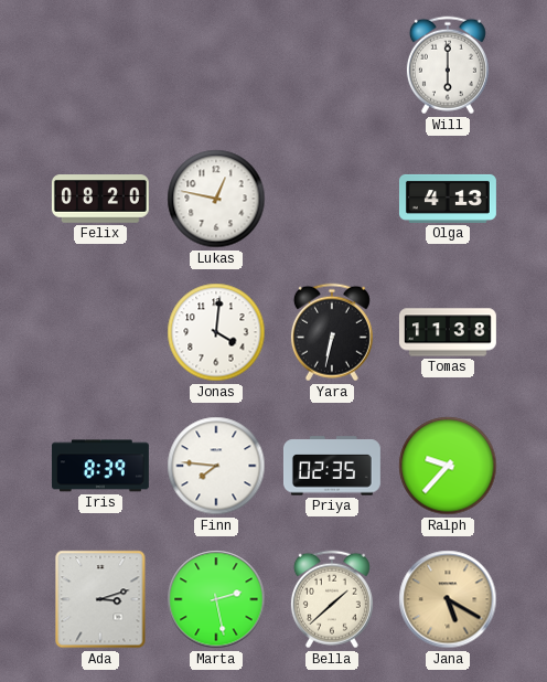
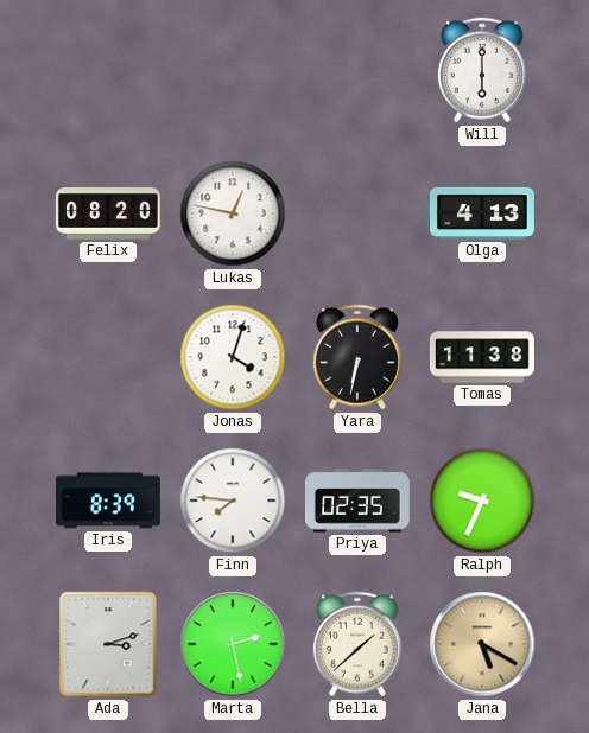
Jonas: 4:01 -> 4:03 (233, 357)
Ralph: 9:37 -> 9:34 (482, 501)
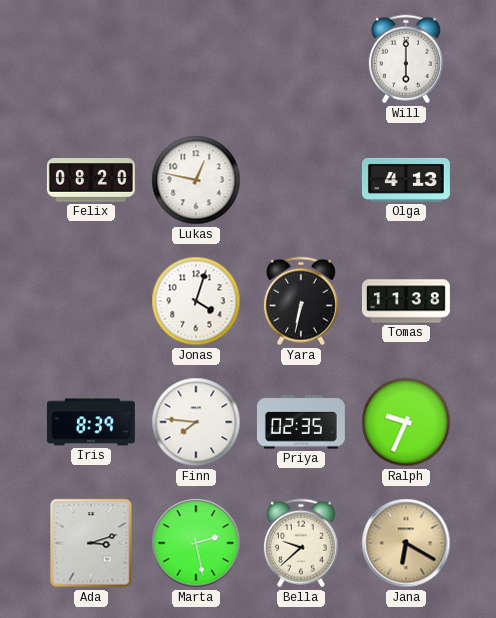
Bella: 1:38 -> 9:38 (301, 543)
Jana: 5:20 -> 6:20 (406, 543)
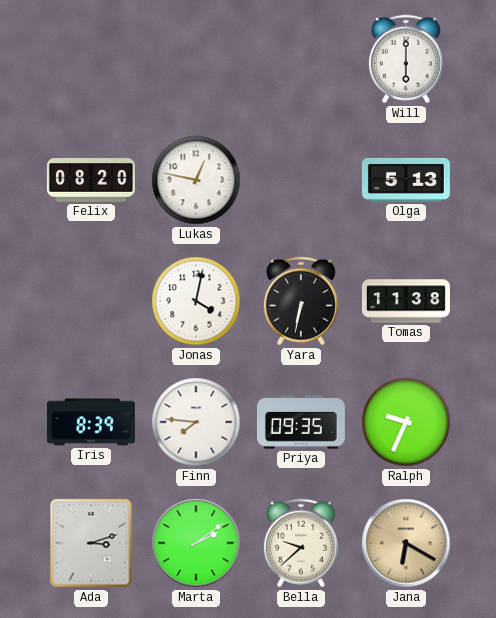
Olga: 4:13 -> 5:13 (406, 180)
Jonas: 4:03 -> 4:02 (196, 301)
Priya: 02:35 -> 09:35 (301, 422)
Marta: 2:28 -> 2:09 (196, 543)
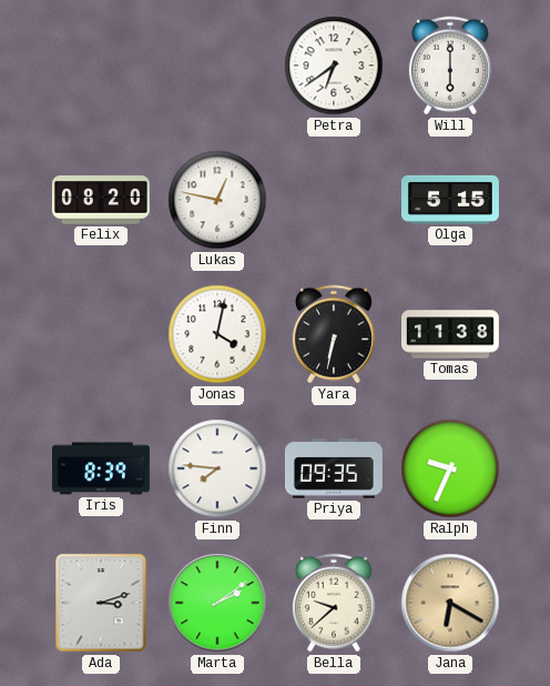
Petra: none -> 6:39 (334, 65)
Olga: 5:13 -> 5:15 (450, 200)
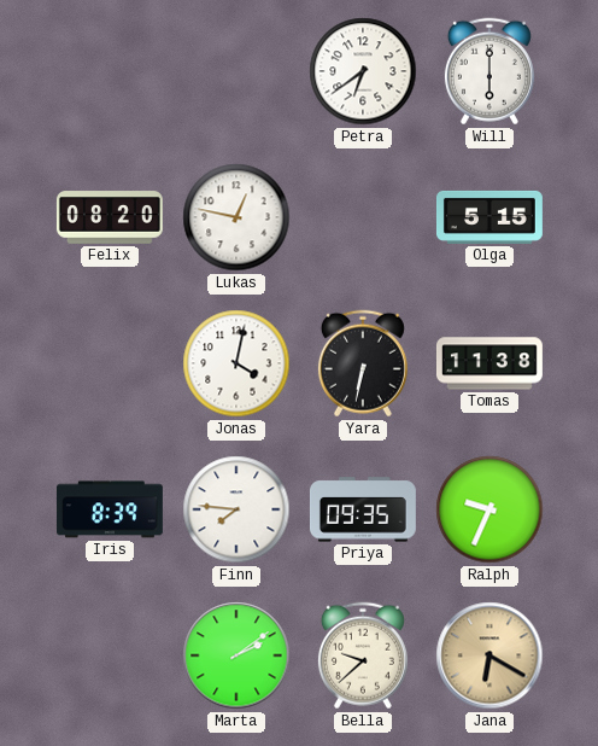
Ada: 3:12 -> none (101, 603)
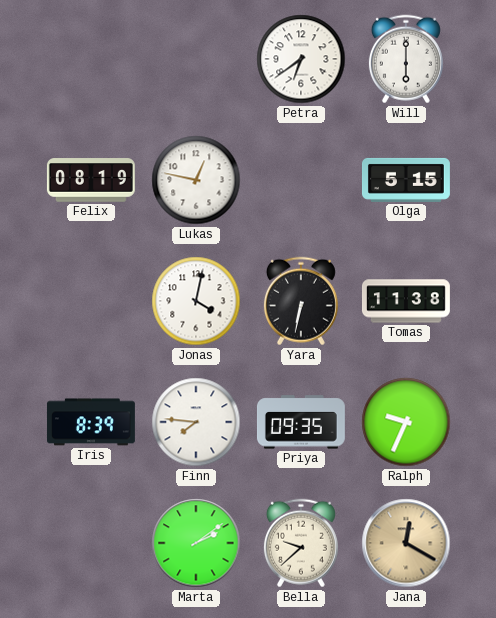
Felix: 08:20 -> 08:19 (91, 180)
Jana: 6:20 -> 12:20 (406, 543)
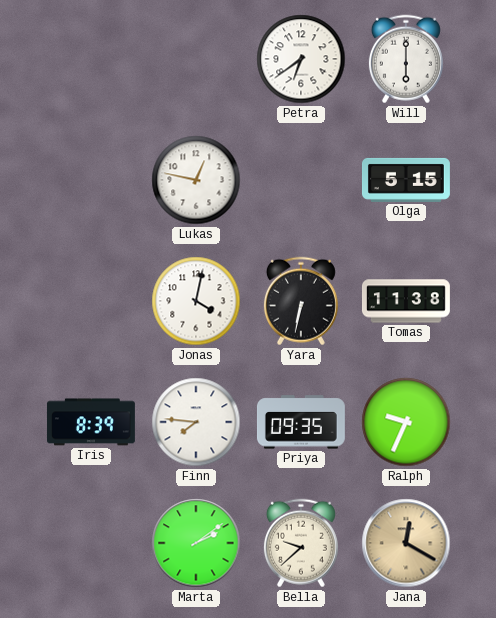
Felix: 08:19 -> none (91, 180)
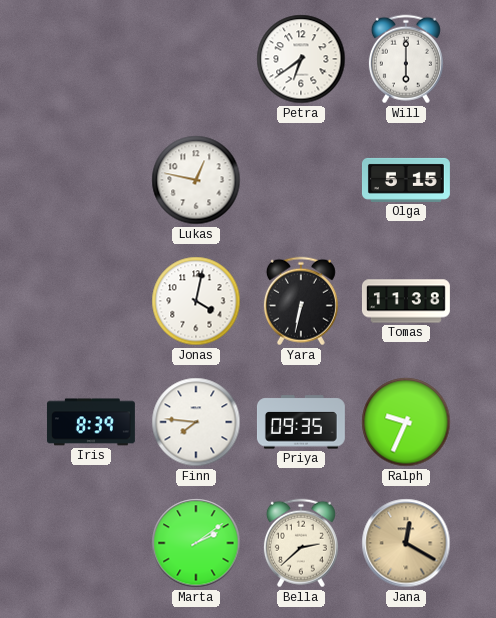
Bella: 9:38 -> 2:38 (301, 543)
